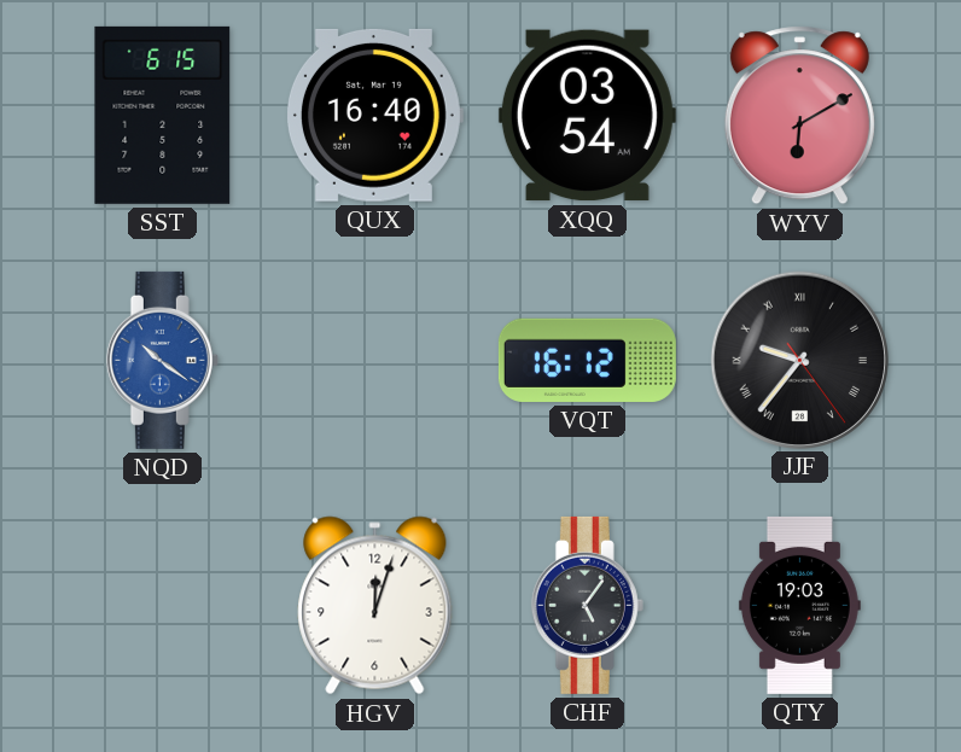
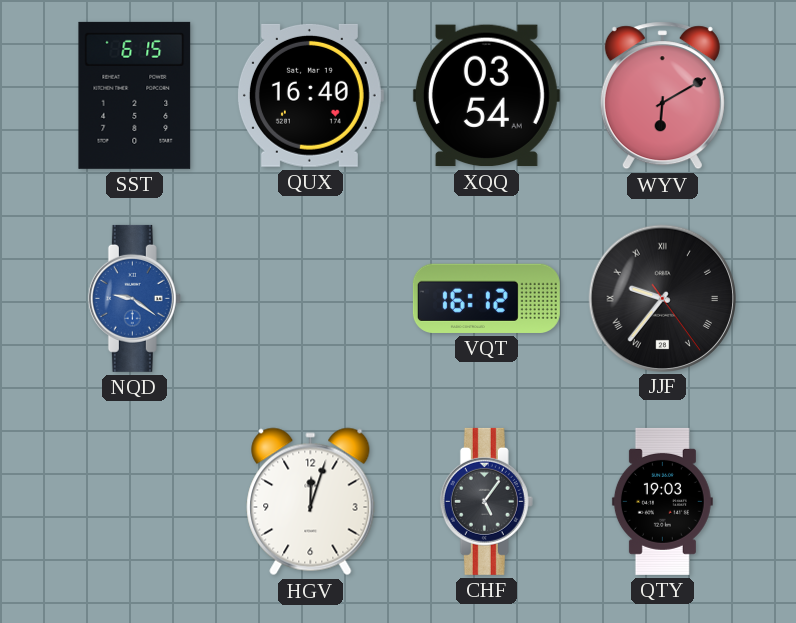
NQD: 10:21 -> 9:21 (134, 298)
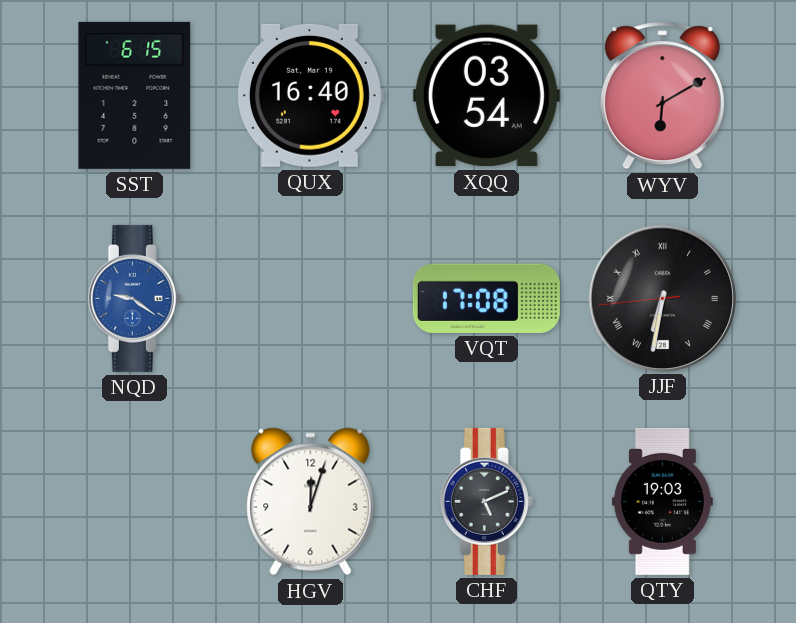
VQT: 16:12 -> 17:08 (486, 298)
JJF: 9:36 -> 6:31 (662, 298)
CHF: 5:06 -> 5:11 (486, 501)
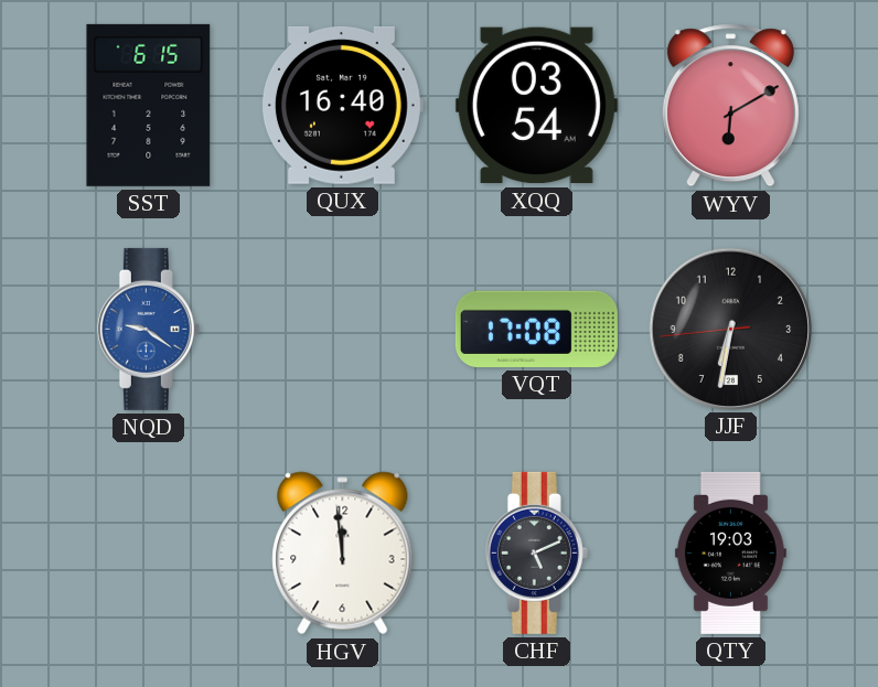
JJF numerals: Roman -> Arabic (730, 329)
HGV: 12:03 -> 11:59 (343, 554)
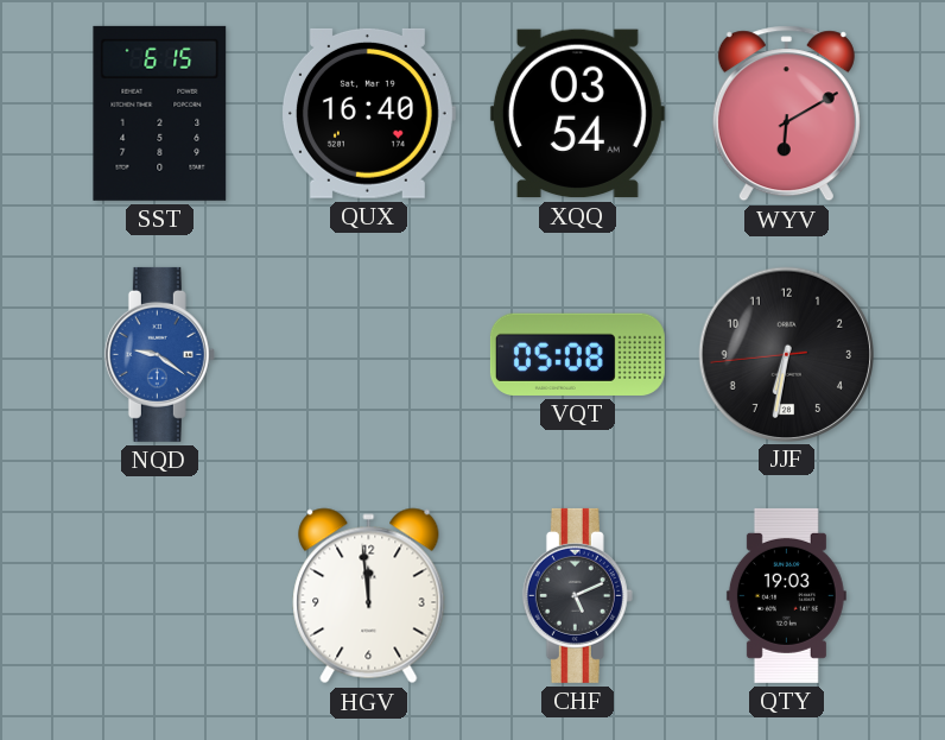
VQT: 17:08 -> 05:08 (577, 354)
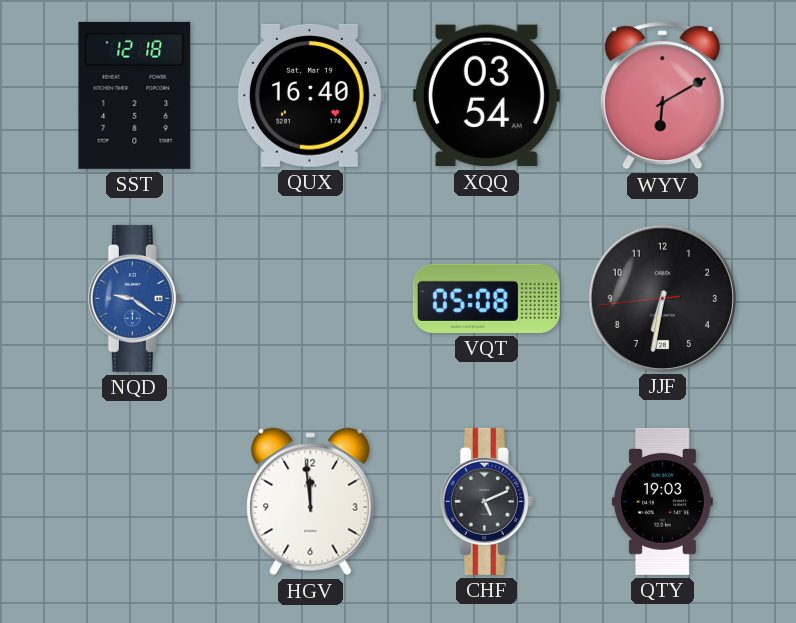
SST: 6:15 -> 12:18 (135, 95)
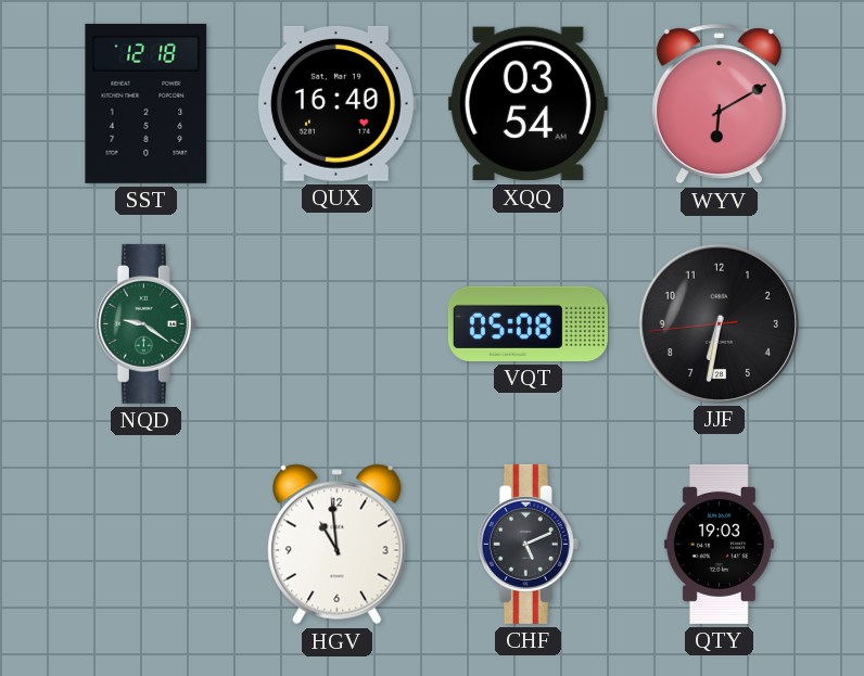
NQD dial: blue -> green (145, 323)
HGV: 11:59 -> 10:59 (338, 545)
